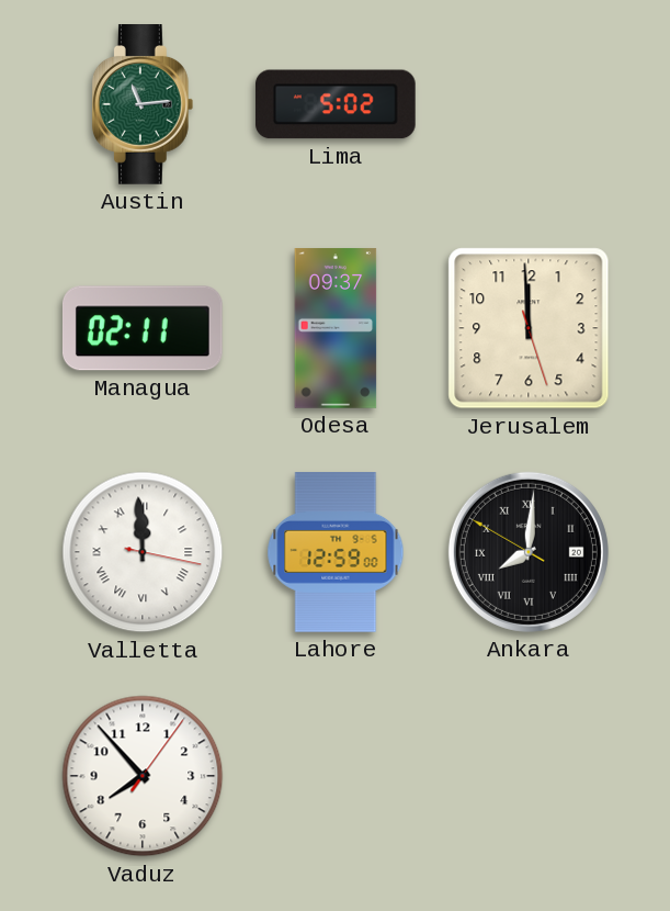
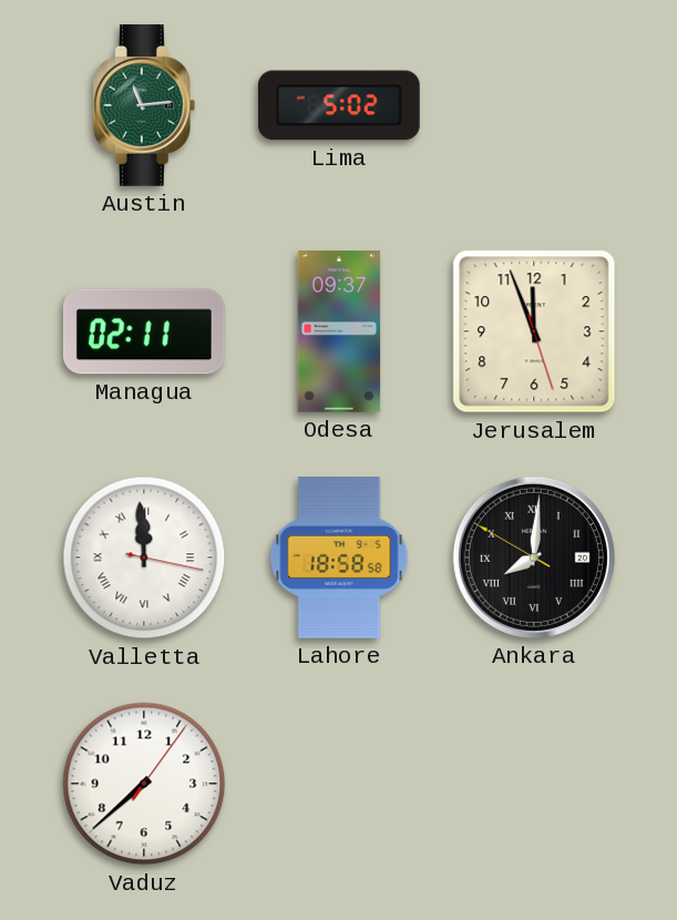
Jerusalem: 11:59 -> 11:56 (534, 331)
Lahore: 12:59 -> 18:58 (339, 558)
Vaduz: 7:53 -> 7:38 (144, 784)
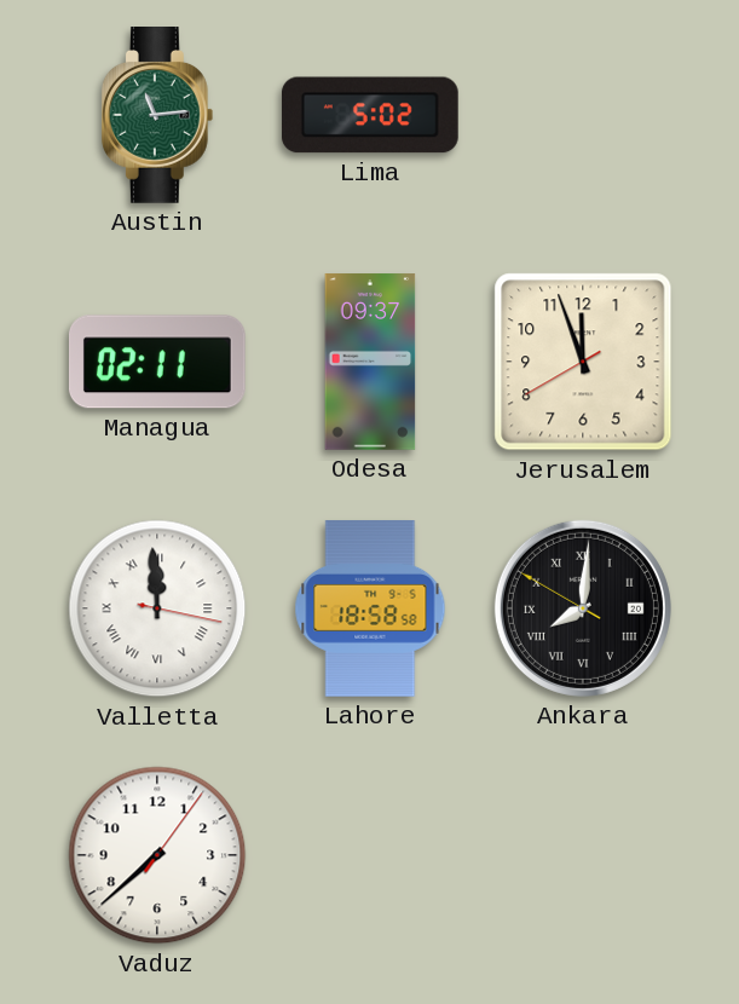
Jerusalem: 11:56:27 -> 11:56:40 (583, 362)
